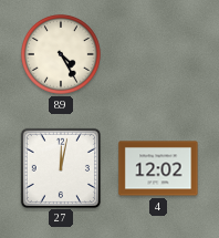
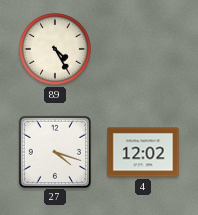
27: 12:02 -> 4:18 (54, 151)
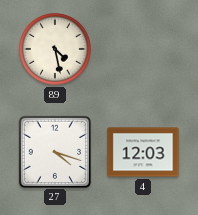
89: 4:25 -> 4:28 (56, 50)
4: 12:02 -> 12:03 (143, 152)
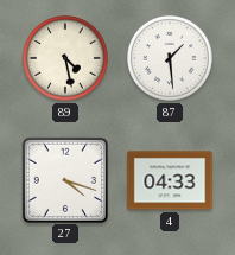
87: none -> 1:29 (171, 59)
4: 12:03 -> 04:33 (170, 180)
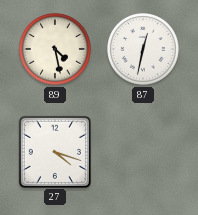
87: 1:29 -> 12:32 (144, 50)
4: 04:33 -> none (170, 180)
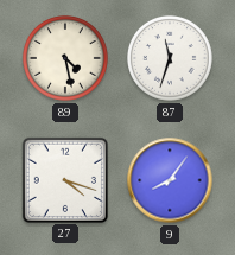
87: 12:32 -> 11:33 (171, 59)
9: none -> 8:06 (170, 180)
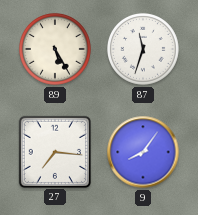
89: 4:28 -> 5:25 (56, 50)
27: 4:18 -> 7:16 (54, 151)
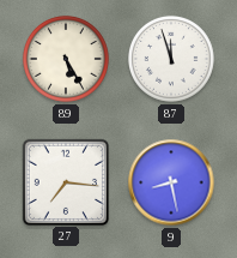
87: 11:33 -> 11:57 (172, 60)
9: 8:06 -> 8:28 (171, 182)
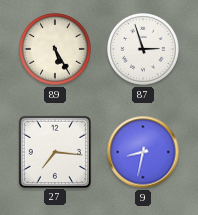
87: 11:57 -> 2:57 (144, 50)
9: 8:28 -> 8:32 (143, 152)
